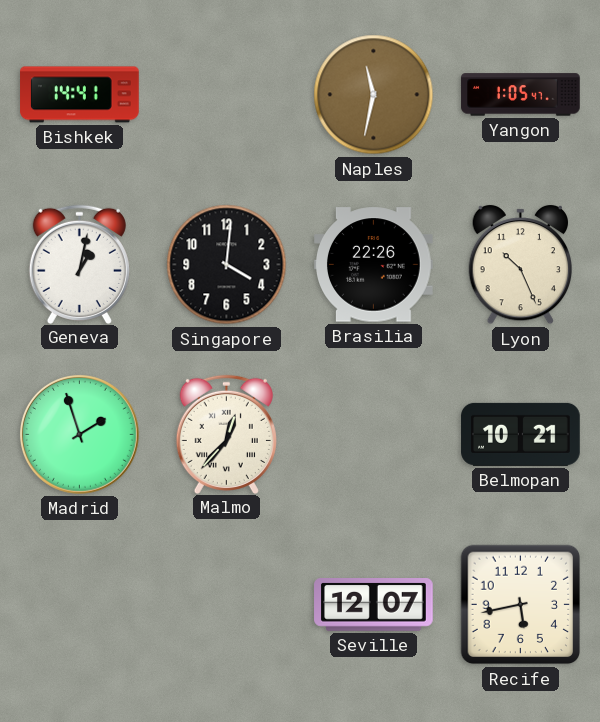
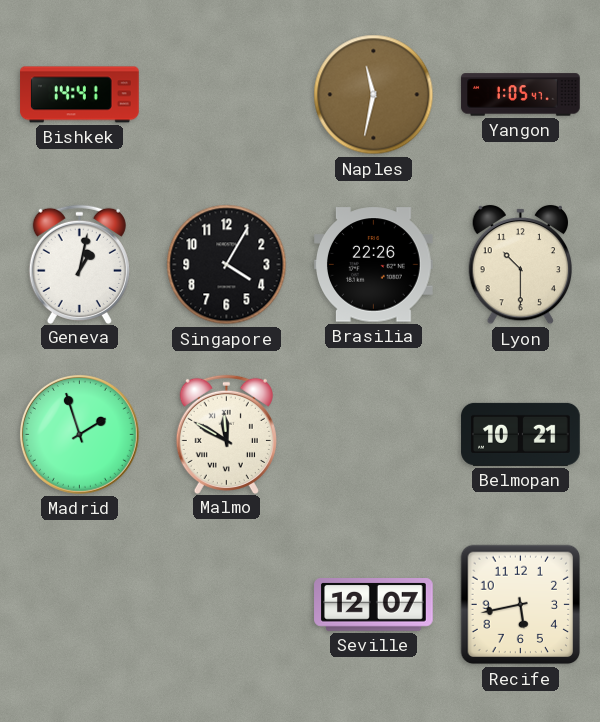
Singapore: 4:01 -> 4:05 (227, 265)
Lyon: 10:26 -> 10:30 (520, 265)
Malmo: 12:37 -> 11:50 (226, 434)
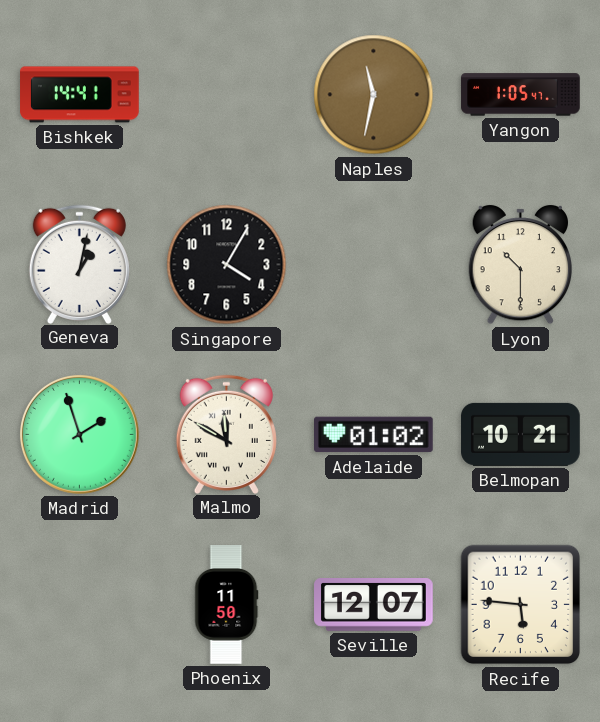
Brasilia: 22:26 -> none (374, 265)
Adelaide: none -> 01:02 (374, 435)
Phoenix: none -> 11:50 (226, 605)
Recife: 5:43 -> 5:46 (521, 605)
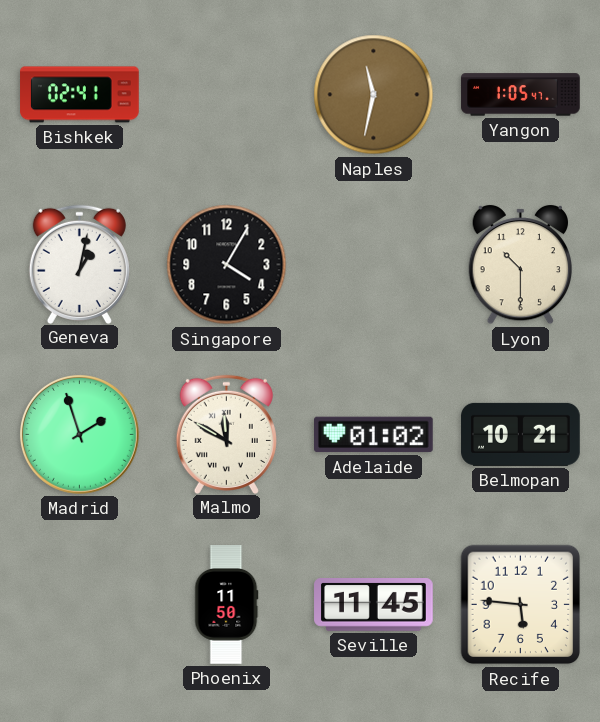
Bishkek: 14:41 -> 02:41 (80, 95)
Seville: 12:07 -> 11:45 (374, 605)
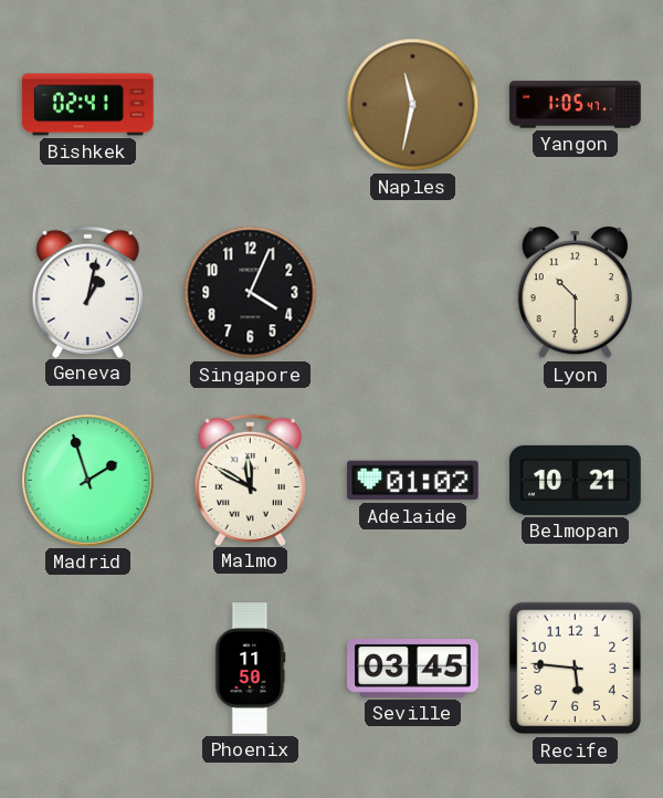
Singapore: 4:05 -> 4:04 (251, 293)
Seville: 11:45 -> 03:45 (413, 669)
